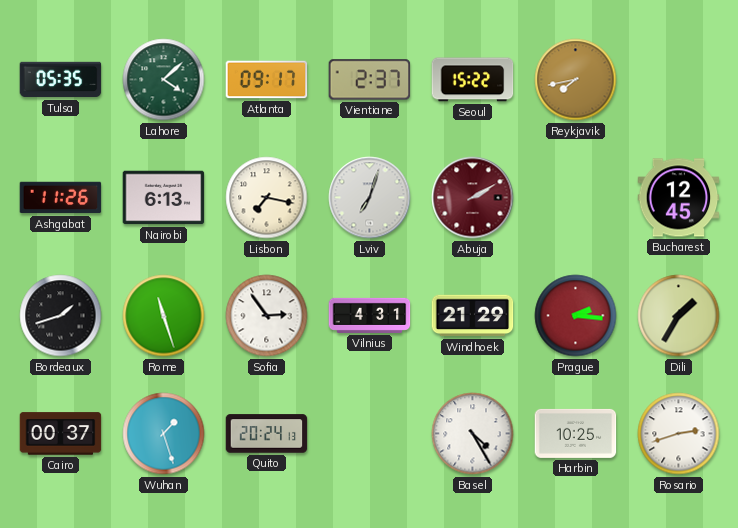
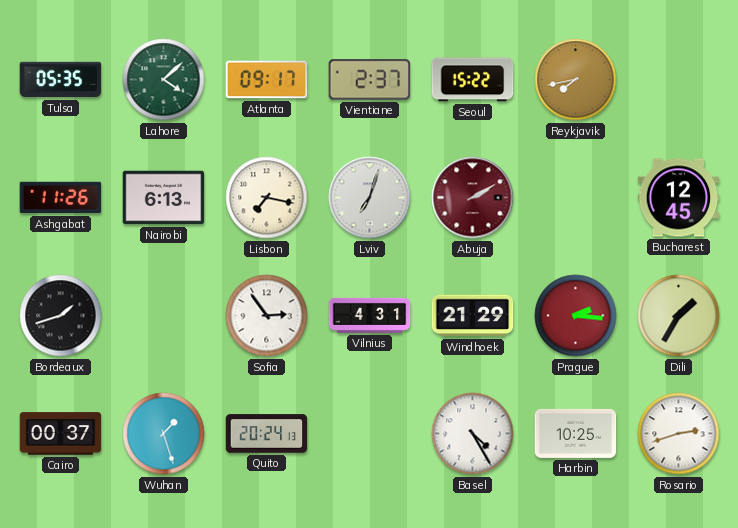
Rome: 11:27 -> none (164, 316)
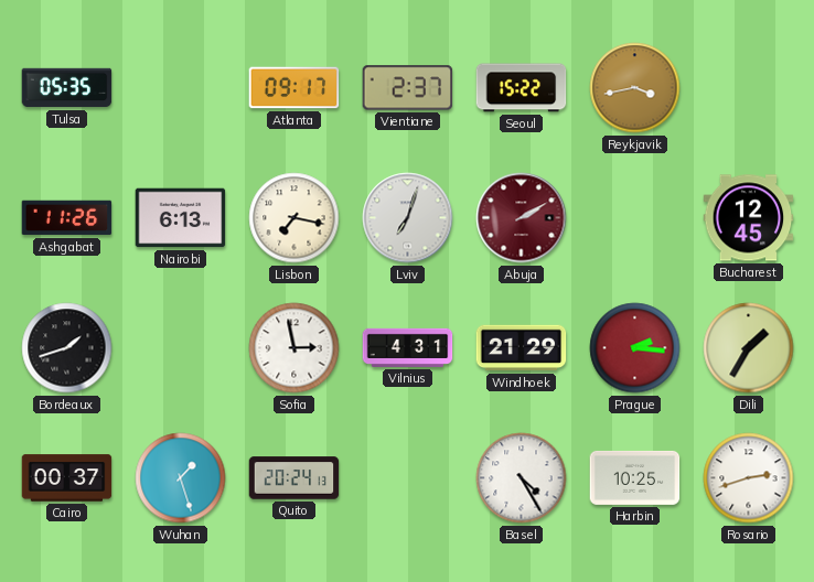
Lahore: 4:08 -> none (164, 80)
Reykjavik: 7:43 -> 3:43 (635, 88)
Sofia: 2:54 -> 2:58 (294, 348)
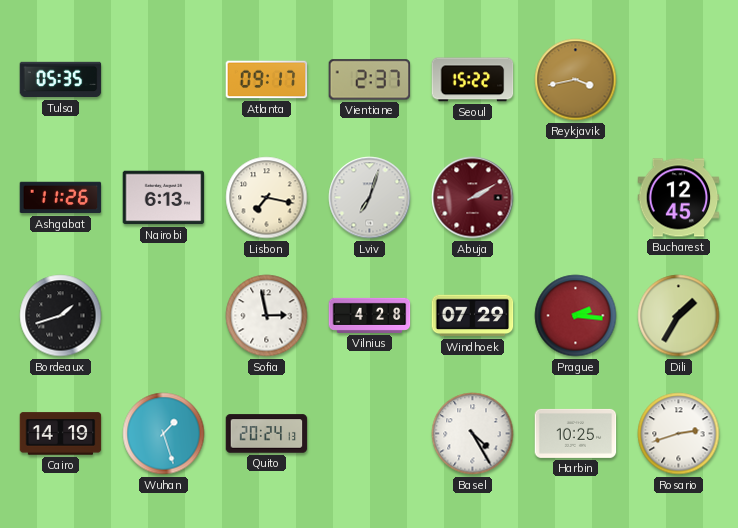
Vilnius: 4:31 -> 4:28 (370, 315)
Windhoek: 21:29 -> 07:29 (473, 316)
Cairo: 00:37 -> 14:19 (61, 434)
